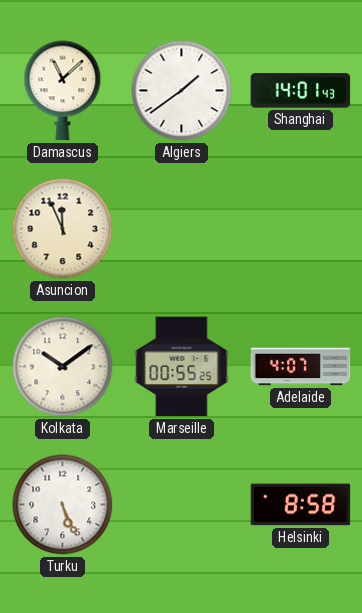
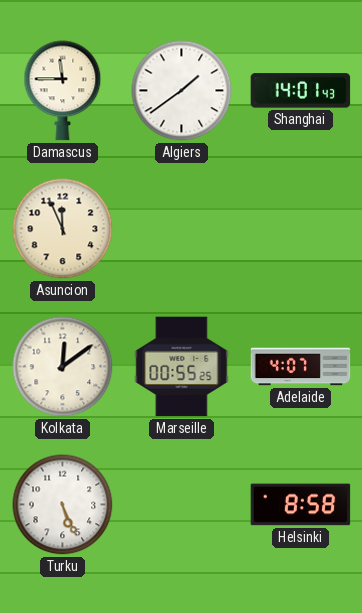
Damascus: 11:08 -> 11:45 (63, 91)
Kolkata: 10:09 -> 12:09 (63, 367)
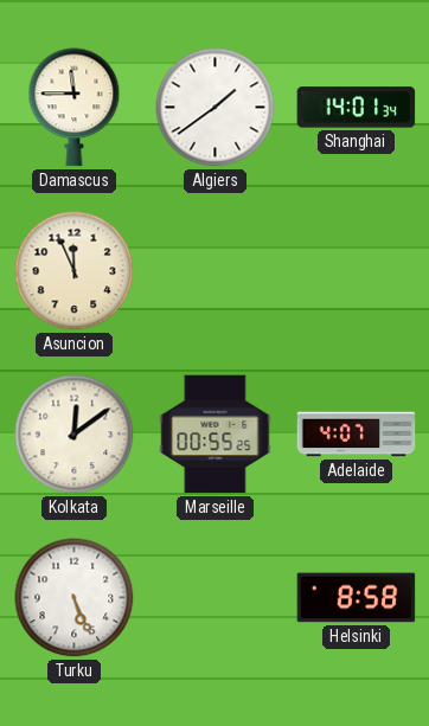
Shanghai: 14:01:43 -> 14:01:34 (357, 108)
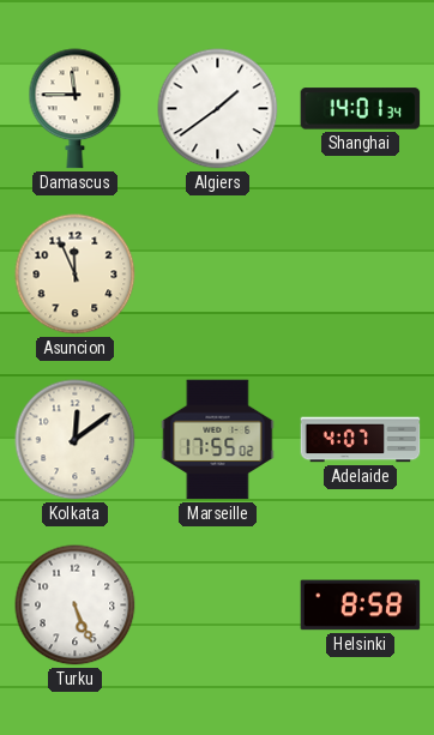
Marseille: 00:55 -> 17:55 (218, 440)
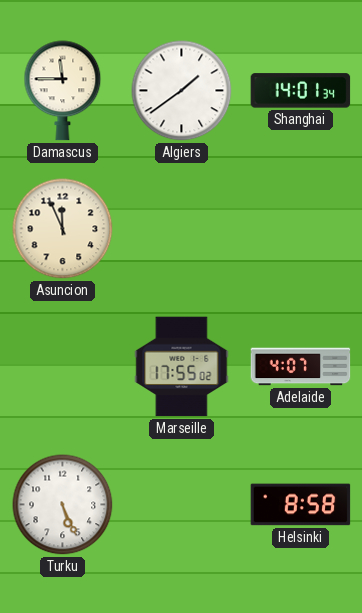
Kolkata: 12:09 -> none (76, 440)
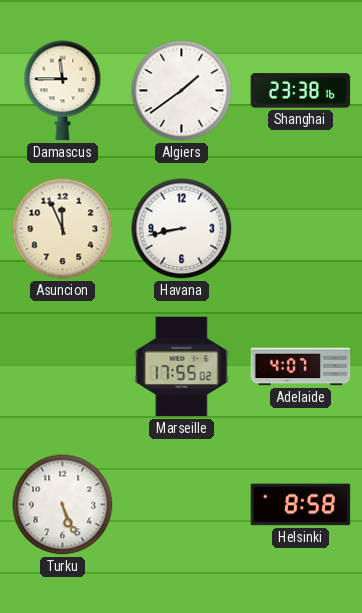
Shanghai: 14:01 -> 23:38 (301, 91)
Havana: none -> 8:43 (182, 229)
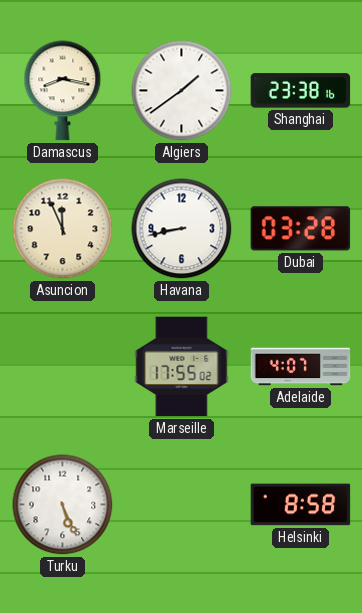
Damascus: 11:45 -> 8:17 (63, 91)
Dubai: none -> 03:28 (301, 229)
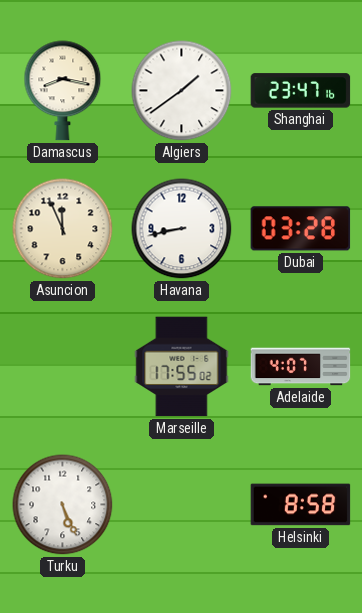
Shanghai: 23:38 -> 23:47 (301, 91)
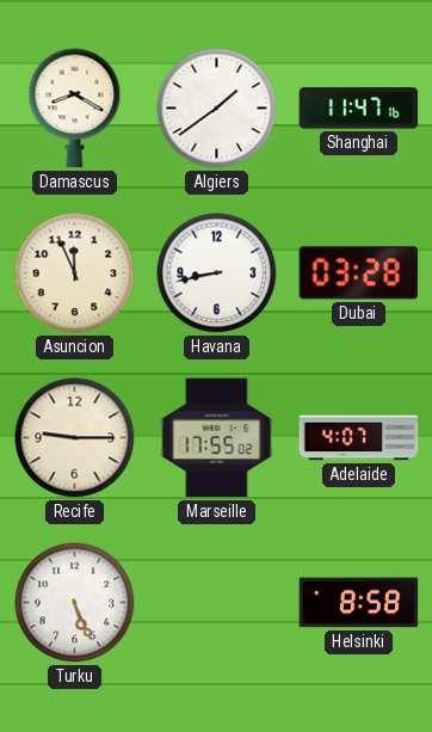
Damascus: 8:17 -> 8:20 (75, 109)
Shanghai: 23:47 -> 11:47 (359, 109)
Recife: none -> 9:15 (75, 438)
